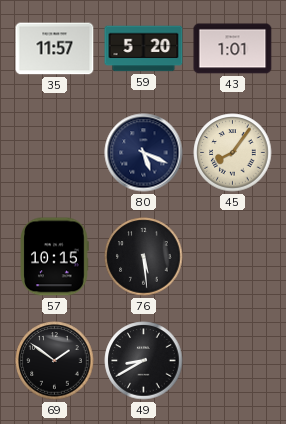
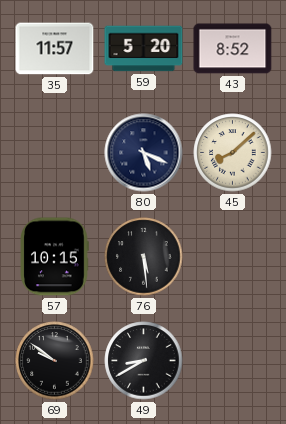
43: 1:01 -> 8:52 (233, 49)
45: 8:06 -> 8:08 (233, 153)
69: 1:51 -> 9:51 (55, 361)
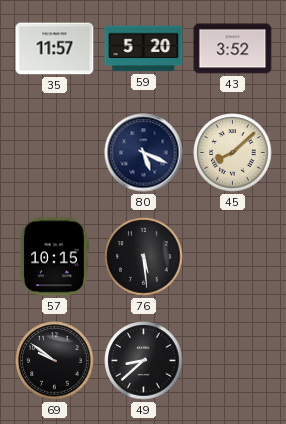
43: 8:52 -> 3:52 (233, 49)
49: 8:40 -> 8:38 (144, 361)
